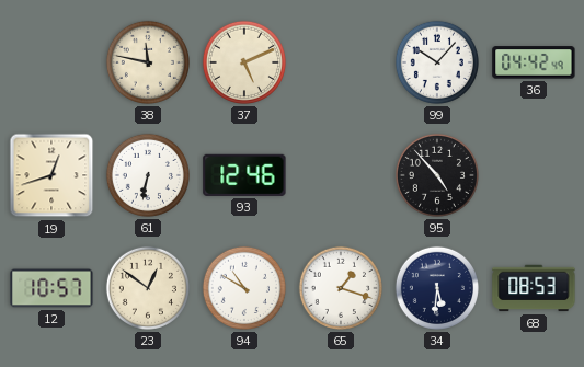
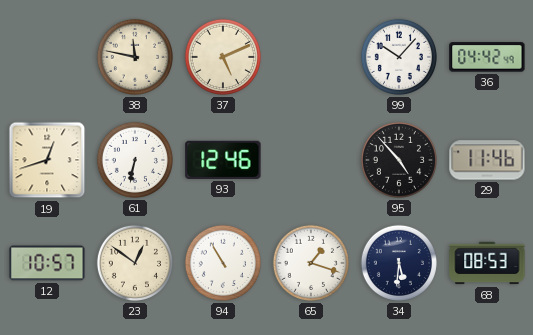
29: none -> 11:46 (487, 160)
94: 10:50 -> 10:55 (223, 263)
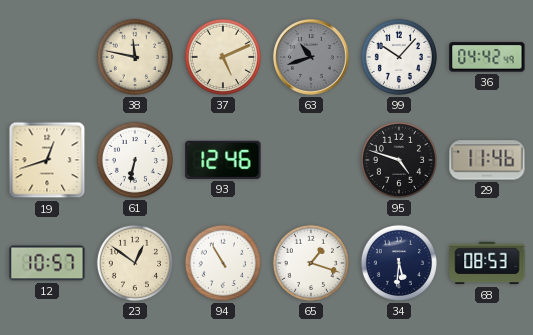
63: none -> 10:42 (312, 58)
95: 4:53 -> 4:48 (399, 160)
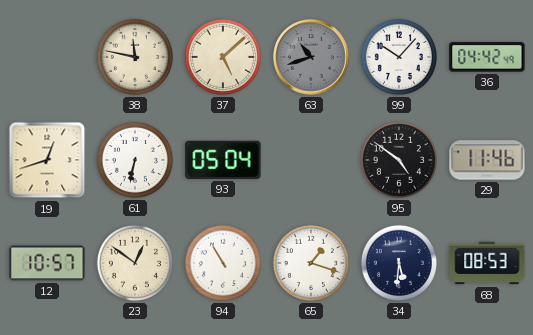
37: 5:11 -> 5:08 (223, 57)
93: 12:46 -> 05:04 (223, 160)
95: 4:48 -> 4:51 (399, 160)
